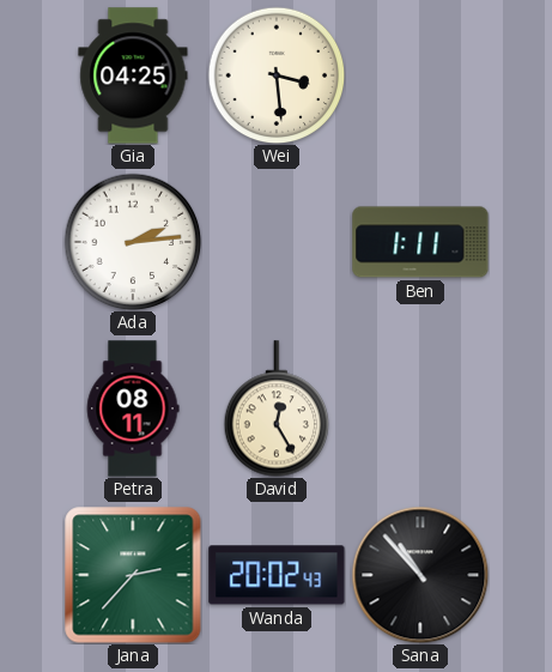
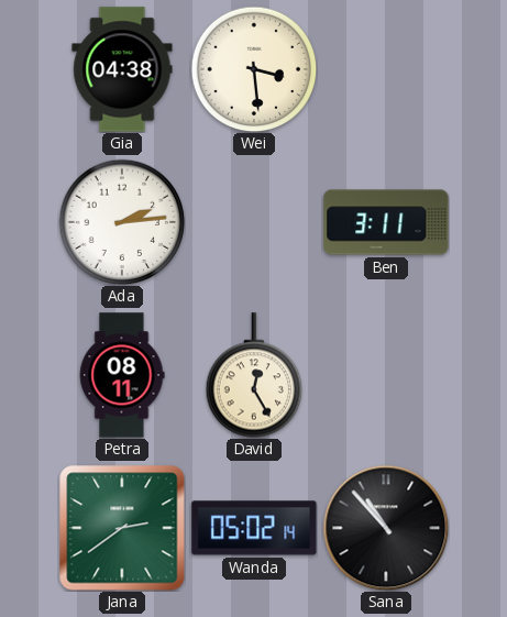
Gia: 04:25 -> 04:38 (122, 69)
Ben: 1:11 -> 3:11 (386, 222)
Jana: 2:37 -> 2:39 (122, 528)
Wanda: 20:02 -> 05:02 (254, 528)
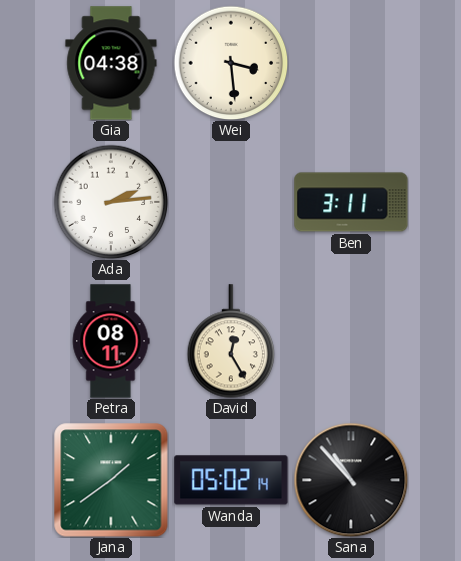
Jana: 2:39 -> 1:39 (111, 480)
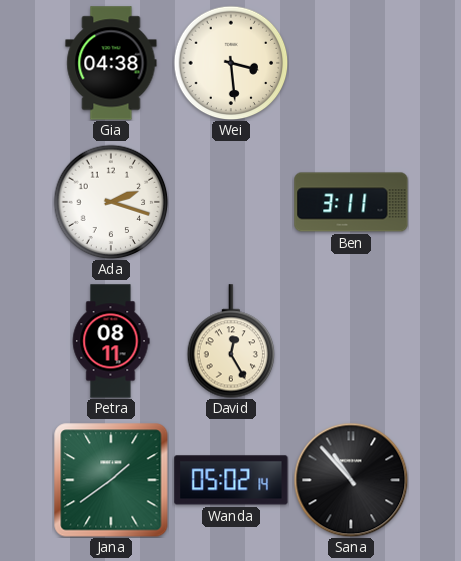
Ada: 2:14 -> 2:18 (111, 202)
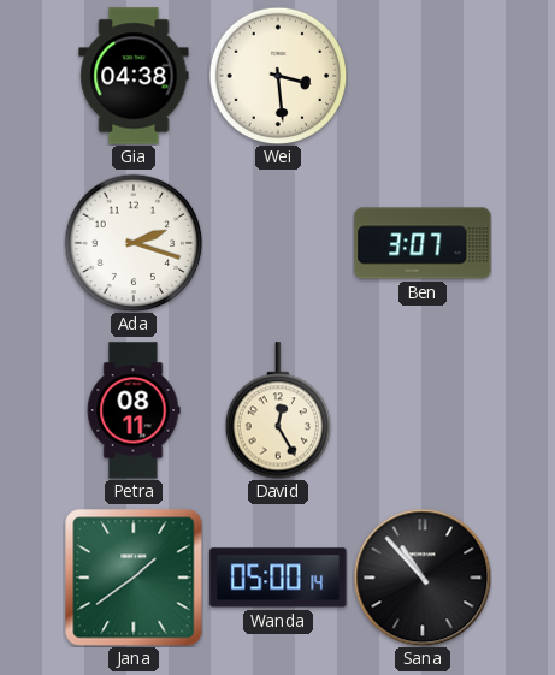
Ben: 3:11 -> 3:07 (423, 243)
Wanda: 05:02 -> 05:00 (278, 578)
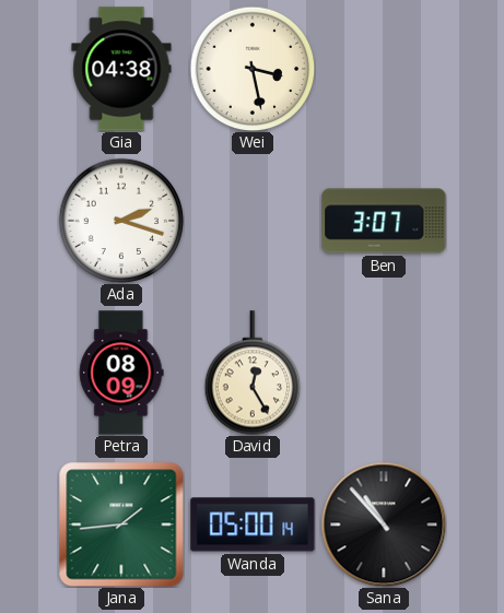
Wei: 3:29 -> 3:28 (253, 69)
Petra: 08:11 -> 08:09 (121, 373)
Jana: 1:39 -> 1:44 (121, 524)
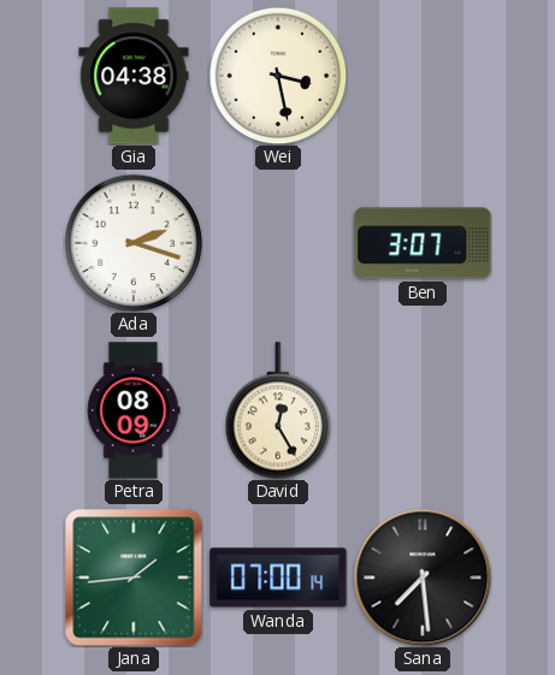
Wanda: 05:00 -> 07:00 (278, 578)
Sana: 10:53 -> 7:29 (423, 578)
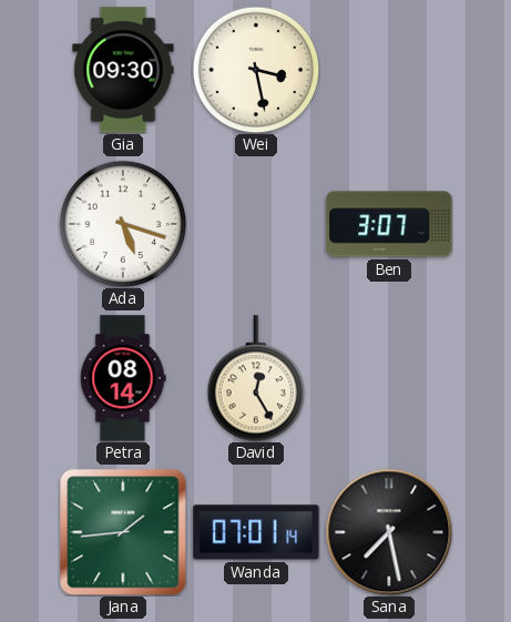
Gia: 04:38 -> 09:30 (123, 70)
Ada: 2:18 -> 5:18 (123, 224)
Petra: 08:09 -> 08:14 (123, 378)
Wanda: 07:00 -> 07:01 (256, 532)
Sana: 7:29 -> 7:28 (389, 532)
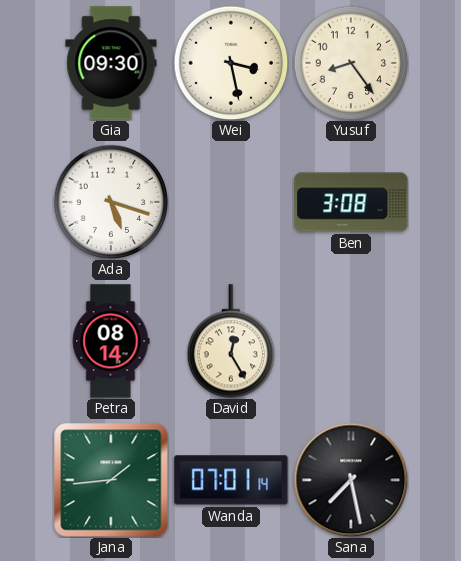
Yusuf: none -> 8:24 (351, 63)
Ben: 3:07 -> 3:08 (351, 202)
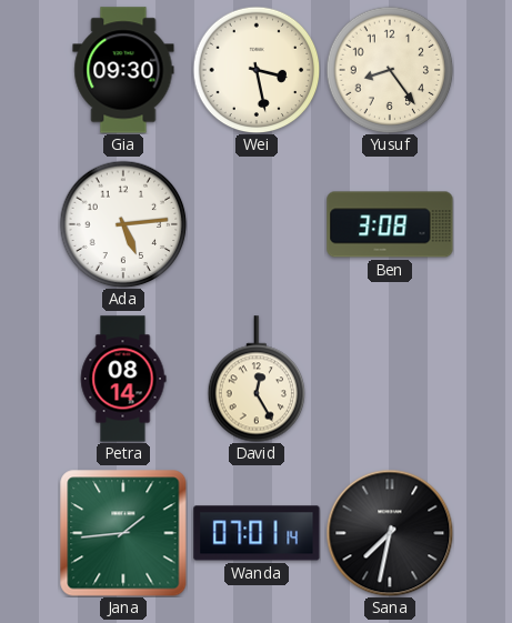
Ada: 5:18 -> 5:14 (123, 224)
Sana: 7:28 -> 7:32 (390, 533)
